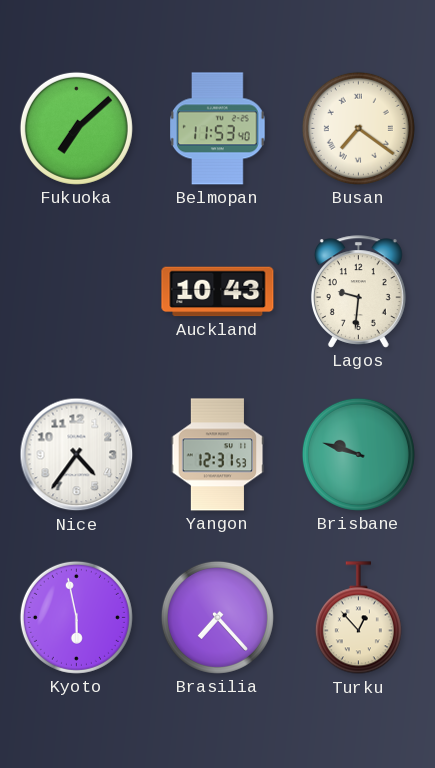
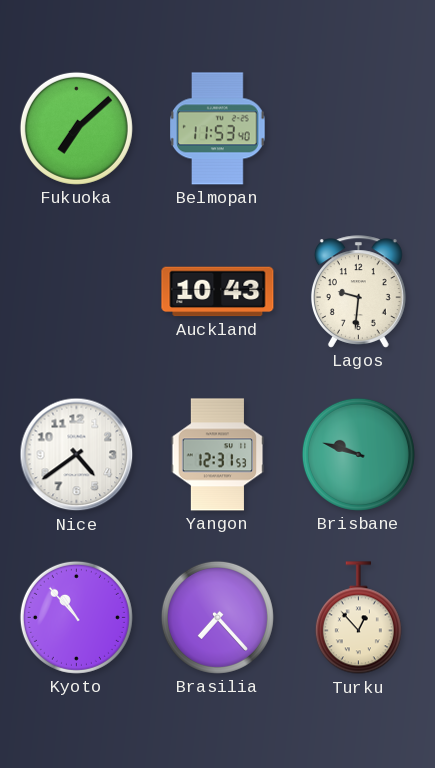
Busan: 7:21 -> none (358, 128)
Nice: 4:36 -> 4:39 (77, 455)
Kyoto: 5:58 -> 10:53 (76, 617)
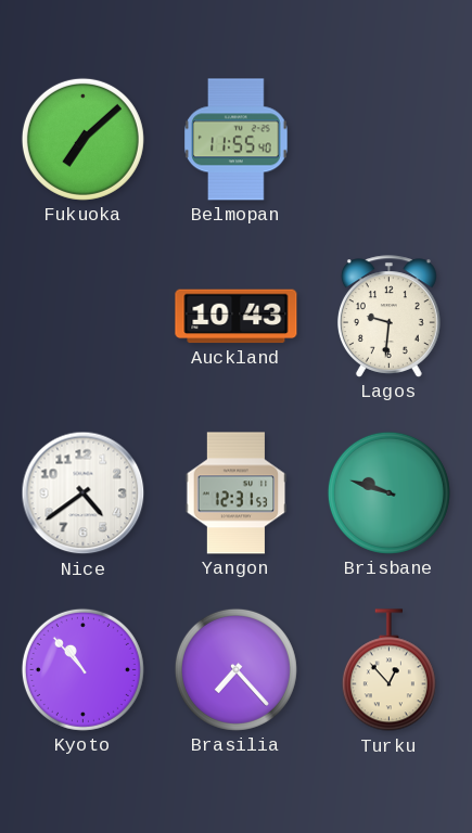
Belmopan: 11:53 -> 11:55 (237, 140)
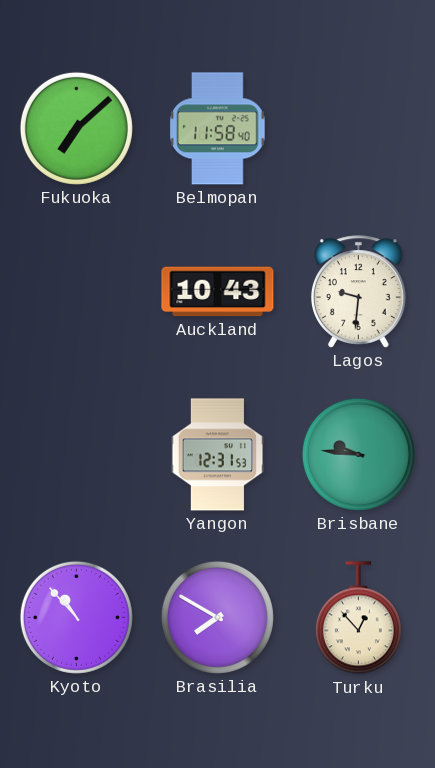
Belmopan: 11:55 -> 11:58 (218, 129)
Nice: 4:39 -> none (84, 494)
Brisbane: 9:48 -> 9:46 (358, 454)
Brasilia: 7:23 -> 7:50 (217, 617)
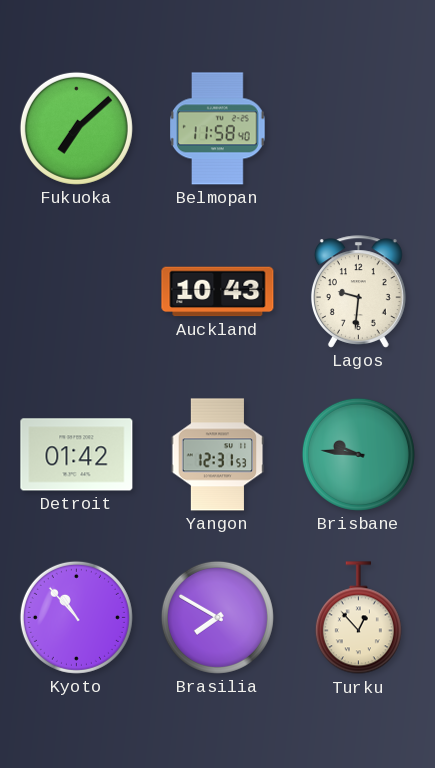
Detroit: none -> 01:42 (77, 455)
